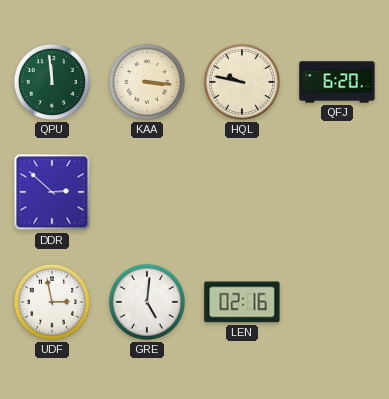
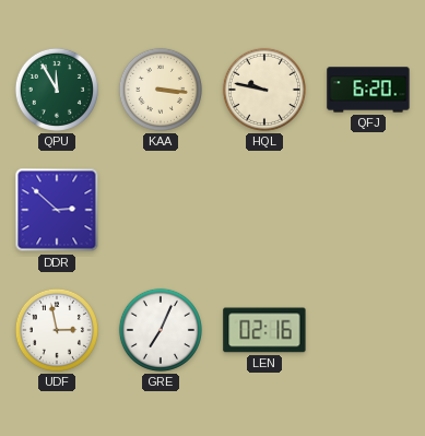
QPU: 11:59 -> 11:55 (57, 90)
GRE: 5:01 -> 7:04 (161, 330)
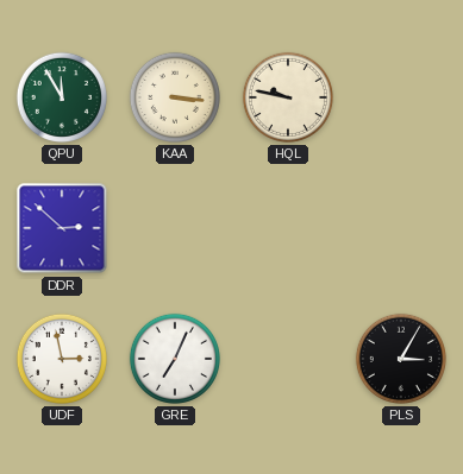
QFJ: 6:20 -> none (368, 90)
LEN: 02:16 -> none (264, 330)
PLS: none -> 3:05 (401, 359)
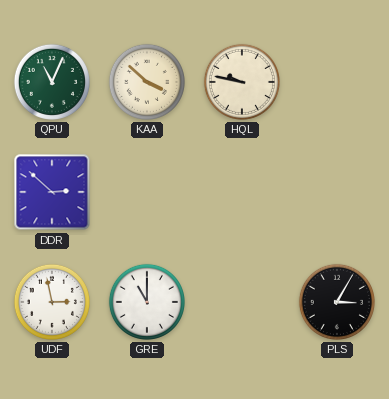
QPU: 11:55 -> 11:04 (52, 82)
KAA: 3:16 -> 3:52 (147, 82)
GRE: 7:04 -> 11:00 (147, 302)
